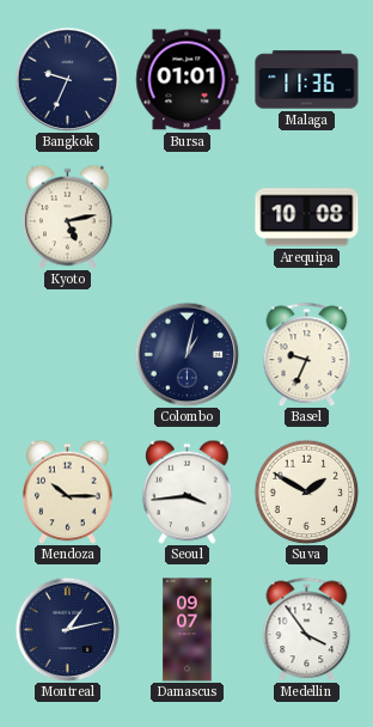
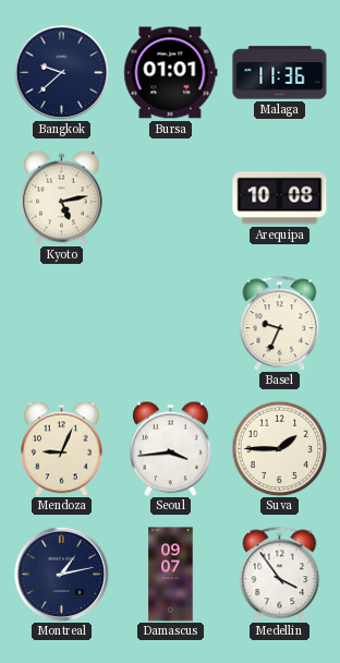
Bangkok: 9:34 -> 9:38 (61, 72)
Colombo: 1:02 -> none (186, 354)
Mendoza: 10:15 -> 9:04 (62, 448)
Suva: 1:50 -> 1:45 (279, 448)
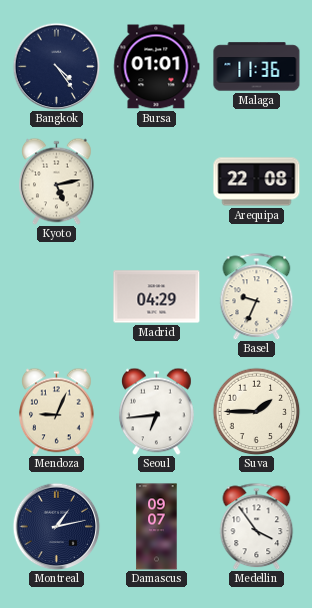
Bangkok: 9:38 -> 4:24 (56, 66)
Arequipa: 10:08 -> 22:08 (257, 182)
Madrid: none -> 04:29 (157, 297)
Seoul: 3:44 -> 6:44 (157, 411)
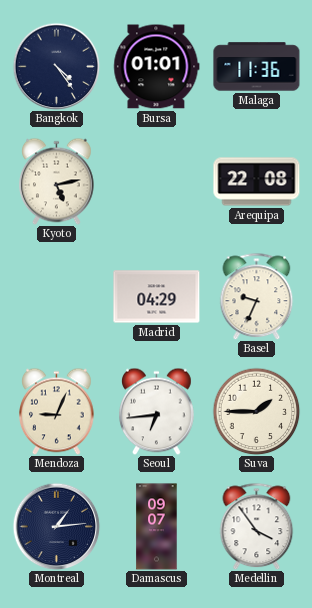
Montreal: 1:13 -> 1:14 (56, 526)
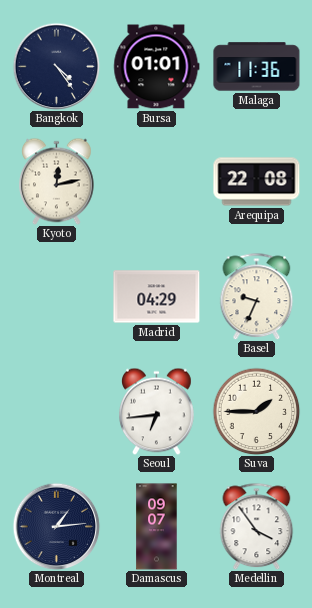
Kyoto: 5:13 -> 12:13 (57, 181)
Mendoza: 9:04 -> none (57, 411)
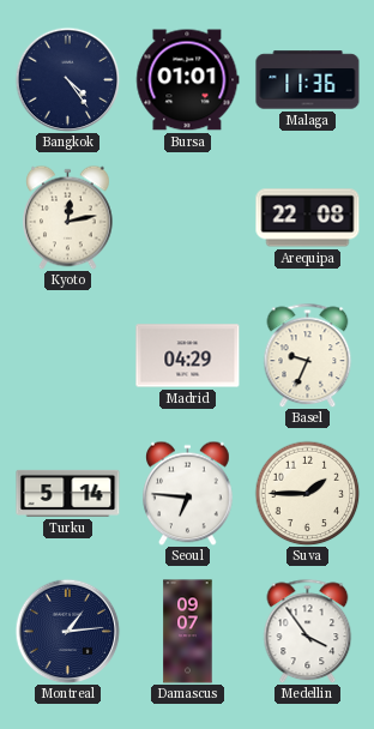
Turku: none -> 5:14 (68, 493)
Seoul: 6:44 -> 6:46 (188, 493)
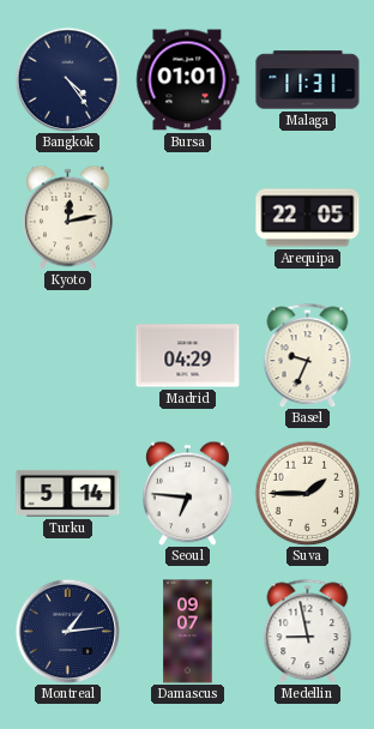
Malaga: 11:36 -> 11:31 (308, 80)
Arequipa: 22:08 -> 22:05 (308, 218)
Medellin: 3:54 -> 8:58 (308, 631)
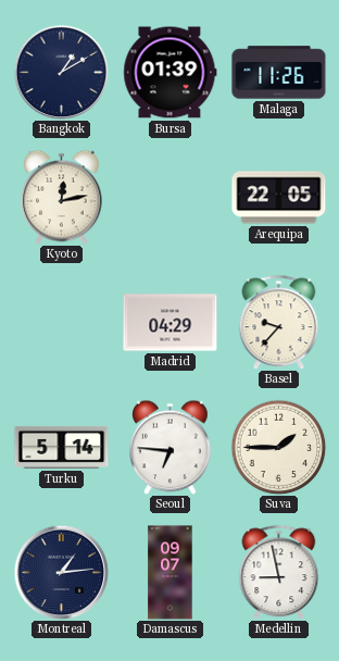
Bangkok: 4:24 -> 1:10 (61, 72)
Bursa: 01:01 -> 01:39 (171, 73)
Malaga: 11:31 -> 11:26 (279, 73)
Basel: 9:34 -> 9:37 (279, 322)
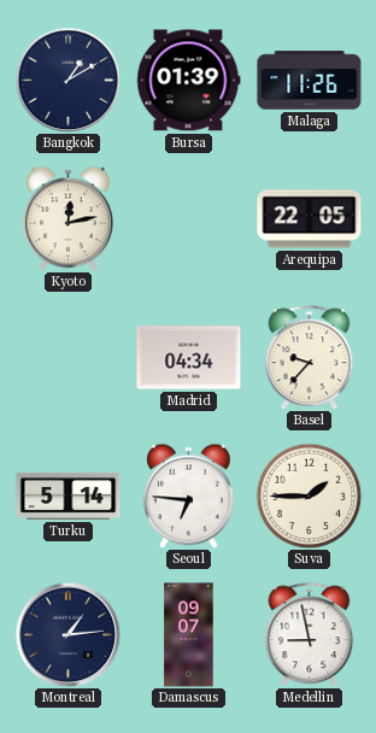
Madrid: 04:29 -> 04:34 (189, 358)
